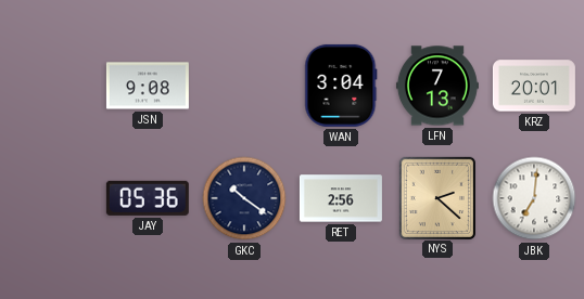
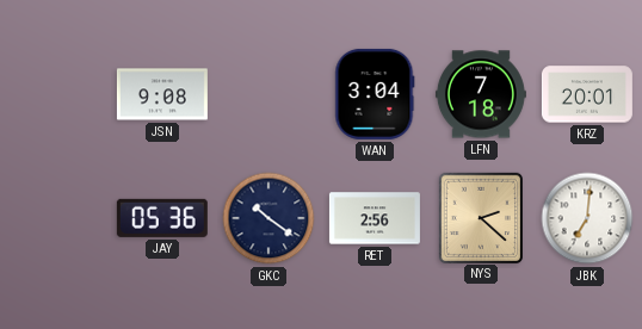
LFN: 7:13 -> 7:18 (481, 94)
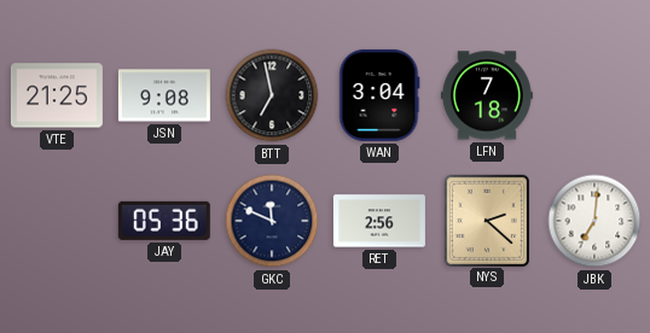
VTE: none -> 21:25 (57, 95)
BTT: none -> 6:58 (272, 95)
KRZ: 20:01 -> none (587, 94)
GKC: 10:21 -> 11:49 (272, 221)
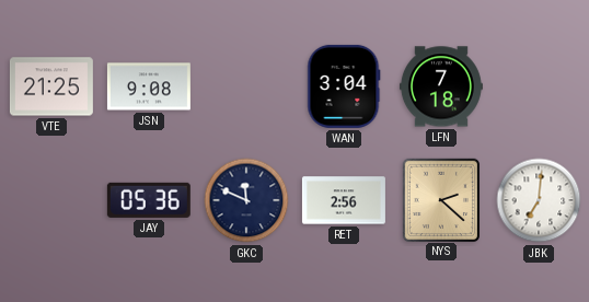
BTT: 6:58 -> none (272, 95)
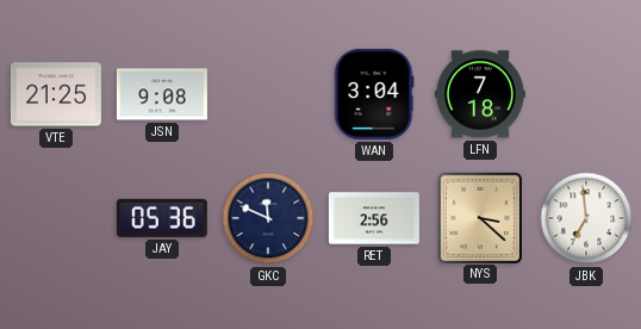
NYS: 2:22 -> 3:22 (479, 217)
JBK: 7:01 -> 6:59 (586, 218)
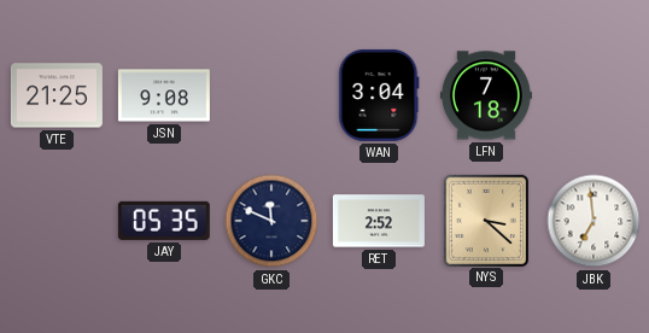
JAY: 05:36 -> 05:35 (164, 221)
RET: 2:56 -> 2:52 (379, 221)
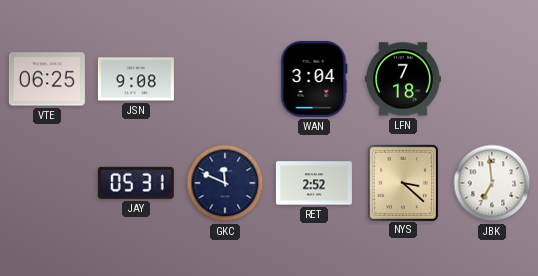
VTE: 21:25 -> 06:25 (47, 79)
JAY: 05:35 -> 05:31 (136, 183)
